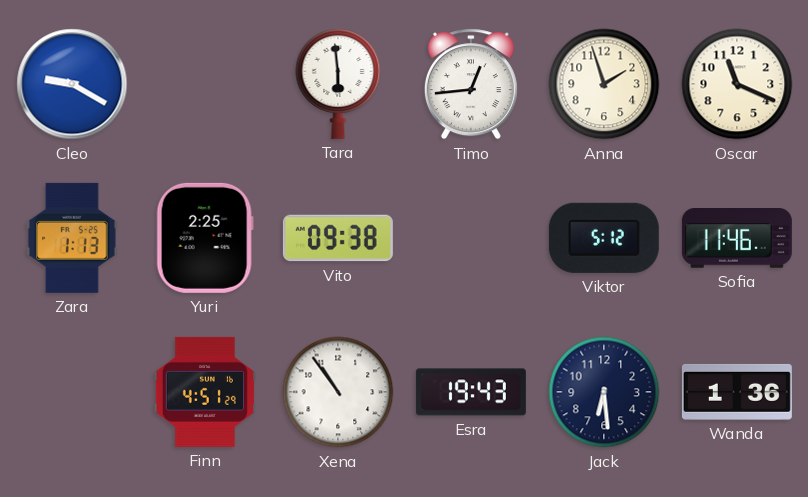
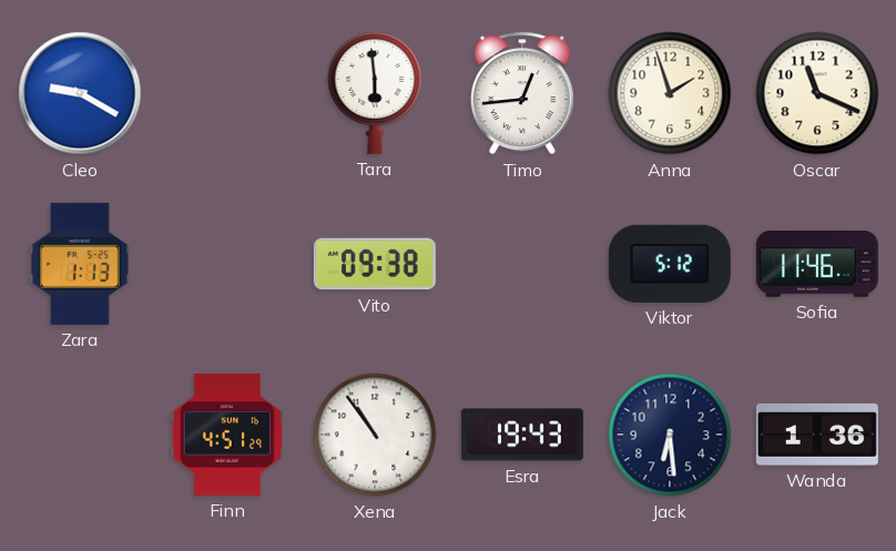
Yuri: 2:25 -> none (205, 238)
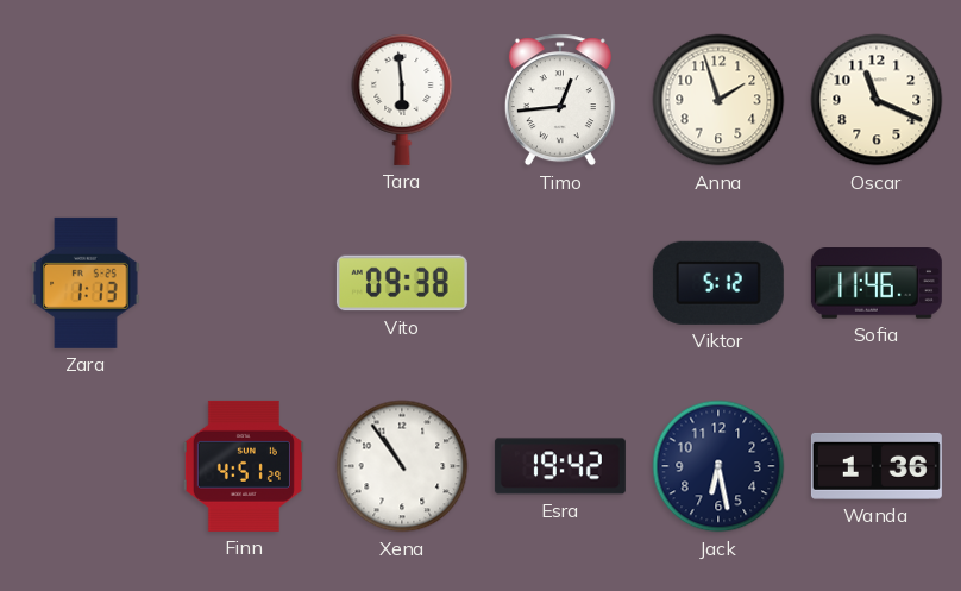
Cleo: 9:20 -> none (80, 93)
Esra: 19:43 -> 19:42 (560, 466)
Jack: 6:29 -> 6:28 (718, 466)
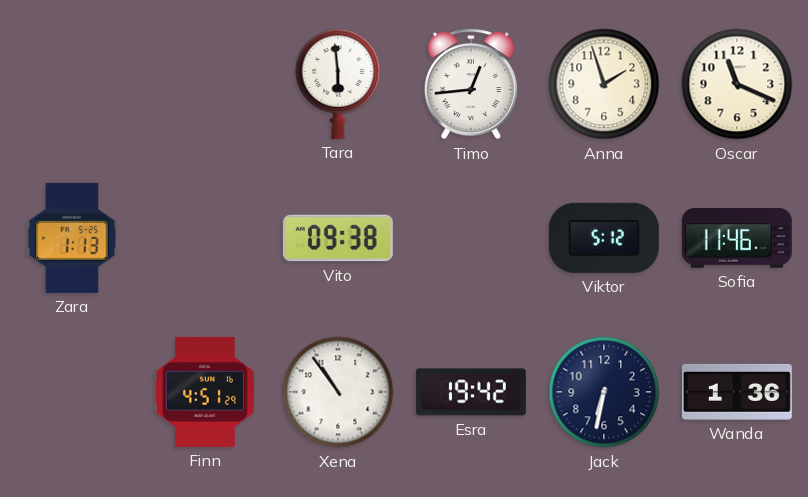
Jack: 6:28 -> 6:32 (604, 392)
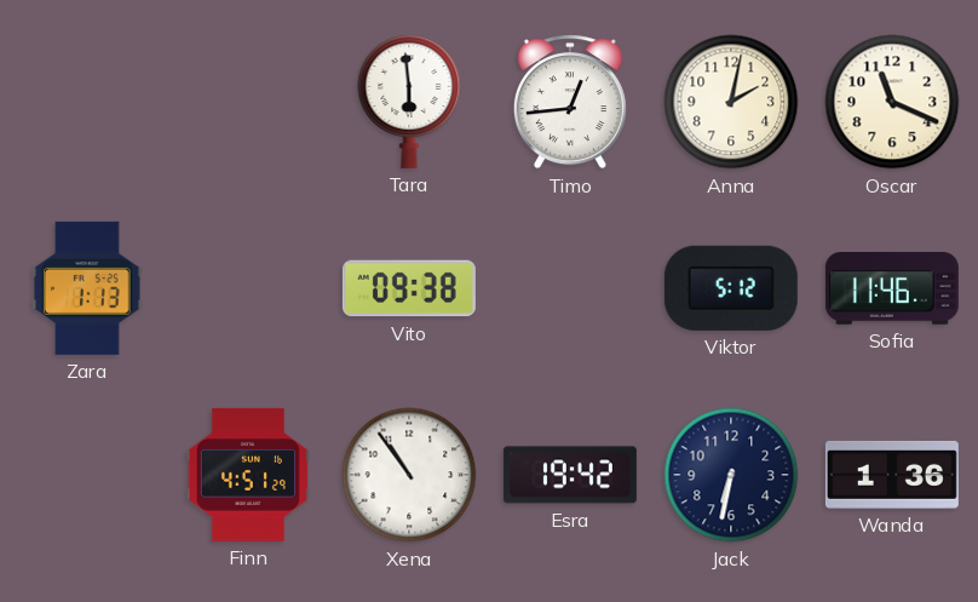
Anna: 1:57 -> 2:02 (731, 102)
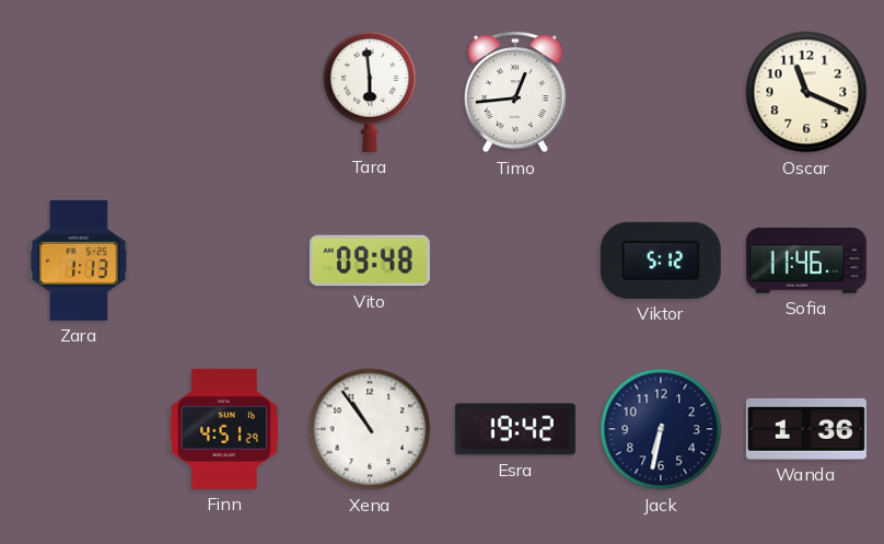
Anna: 2:02 -> none (731, 102)
Vito: 09:38 -> 09:48 (370, 261)
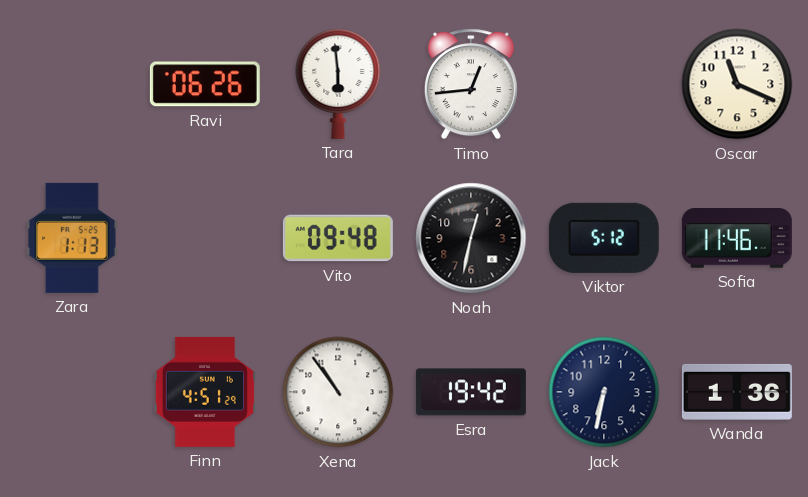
Ravi: none -> 06:26 (205, 84)
Noah: none -> 12:32 (471, 238)
